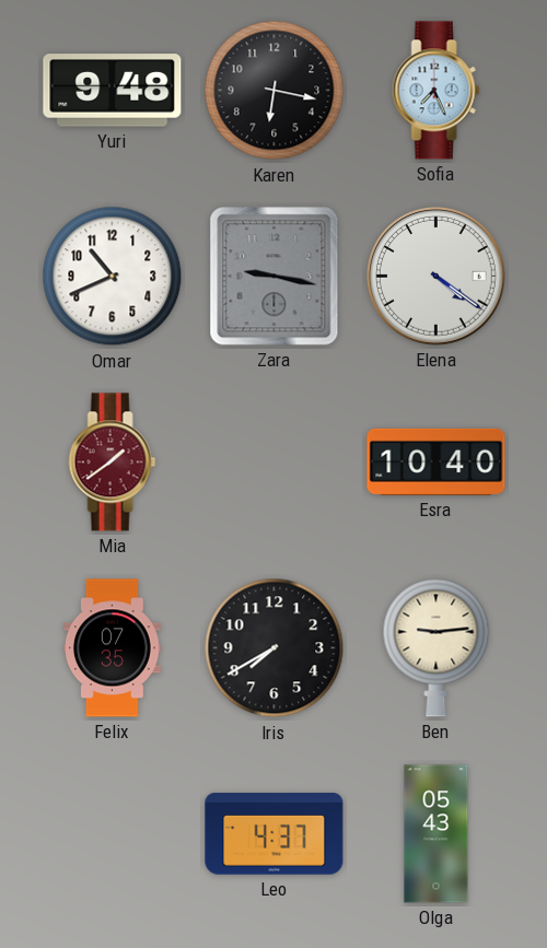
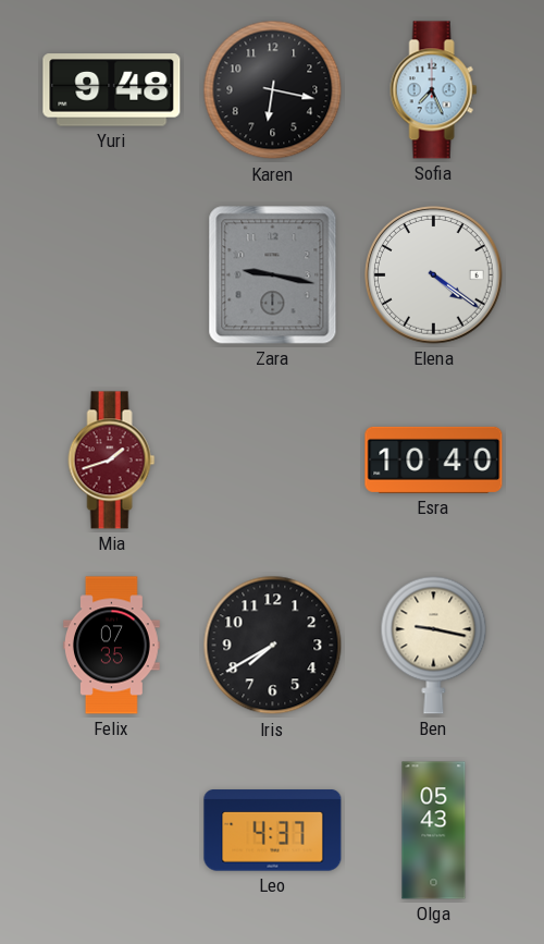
Omar: 10:41 -> none (113, 277)
Mia: 1:39 -> 1:42 (112, 461)
Ben: 9:14 -> 9:17 (434, 645)
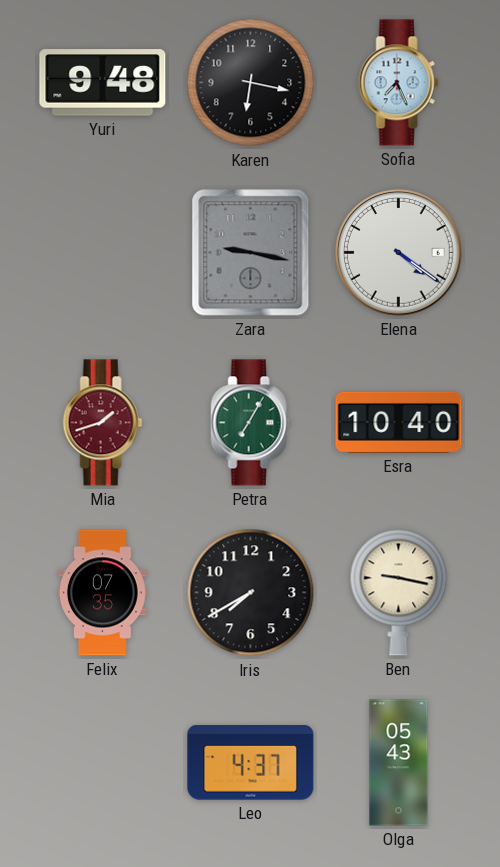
Petra: none -> 7:05 (251, 423)
